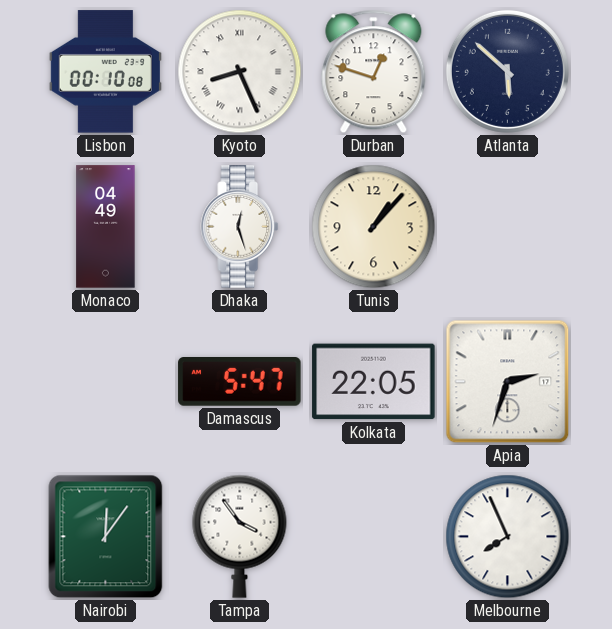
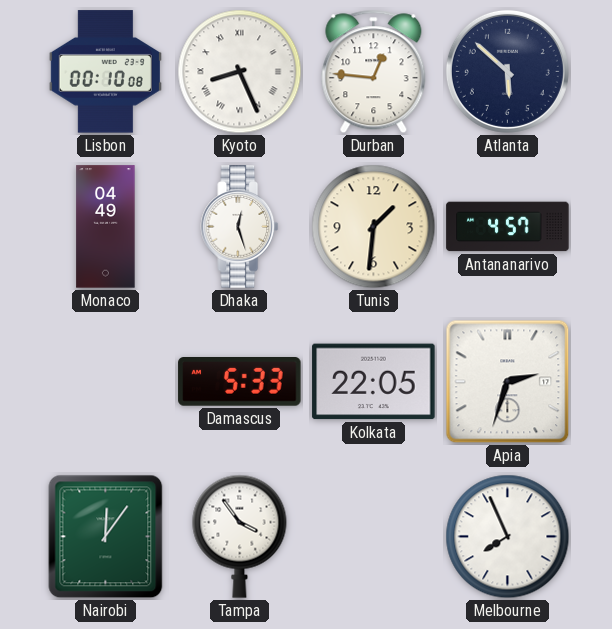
Durban: 12:48 -> 12:46 (374, 72)
Tunis: 1:07 -> 1:31 (374, 227)
Antananarivo: none -> 4:57 (508, 227)
Damascus: 5:47 -> 5:33 (240, 382)
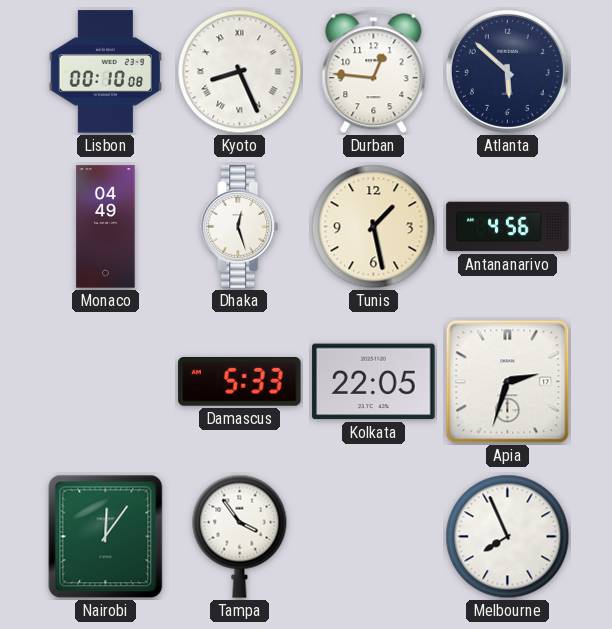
Tunis: 1:31 -> 1:28 (374, 227)
Antananarivo: 4:57 -> 4:56 (508, 227)
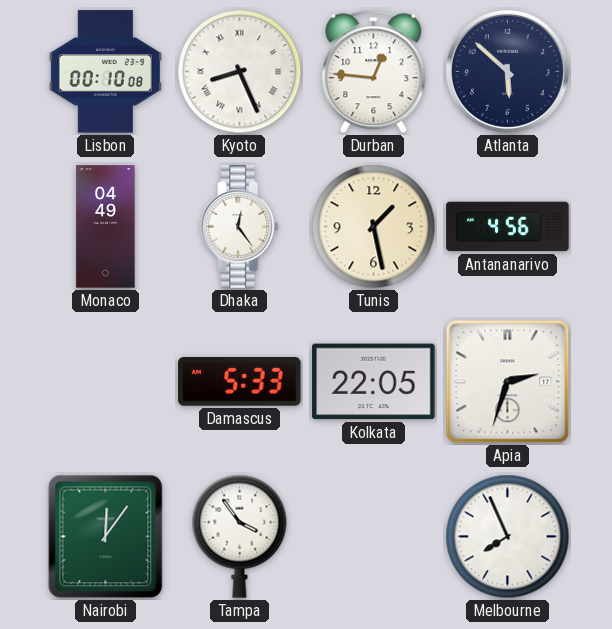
Dhaka: 12:27 -> 12:24 (240, 227)
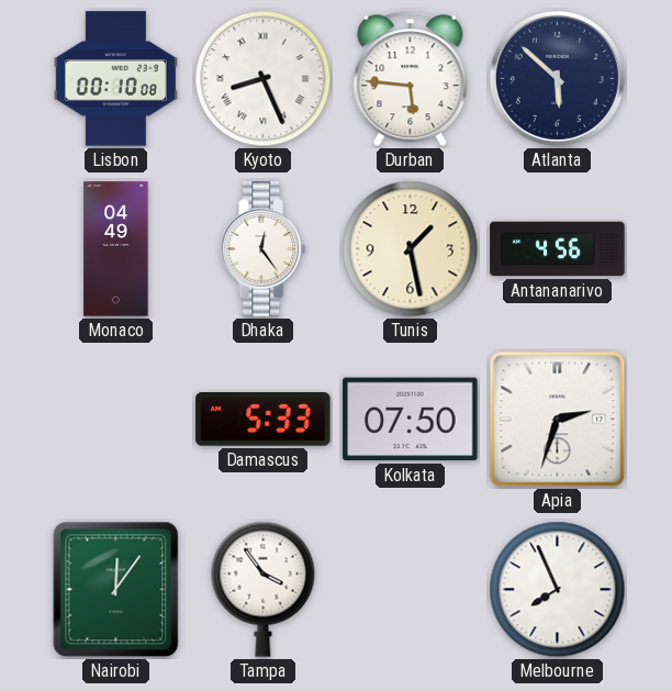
Durban: 12:46 -> 5:46 (411, 79)
Kolkata: 22:05 -> 07:50 (411, 420)
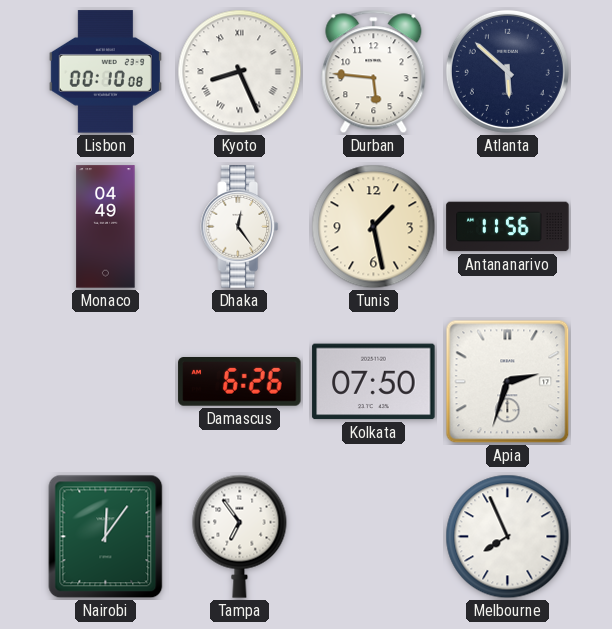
Antananarivo: 4:56 -> 11:56 (508, 227)
Damascus: 5:33 -> 6:26 (240, 382)
Tampa: 3:54 -> 6:54 (240, 536)
